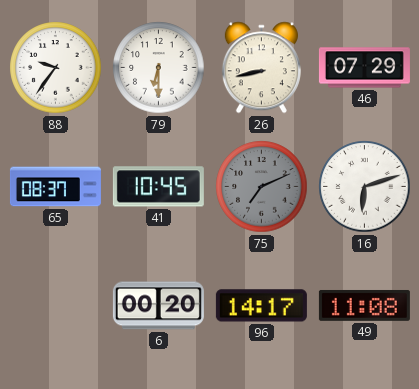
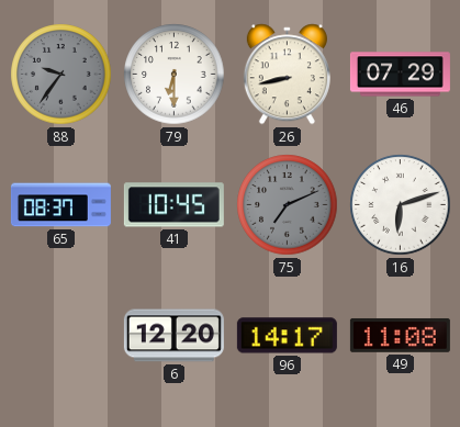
88 dial: white -> grey (61, 75)
6: 00:20 -> 12:20 (173, 336)
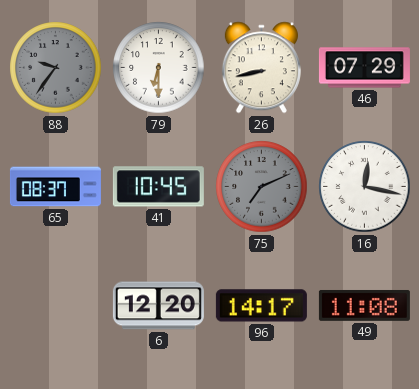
16: 6:12 -> 12:17 (365, 187)
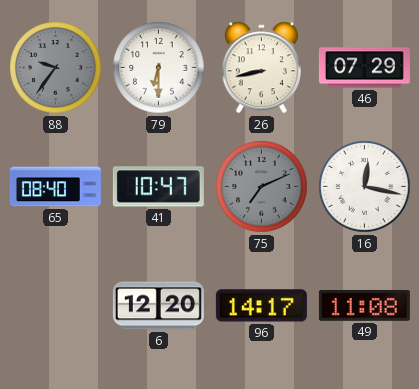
65: 08:37 -> 08:40 (55, 187)
41: 10:45 -> 10:47 (158, 187)
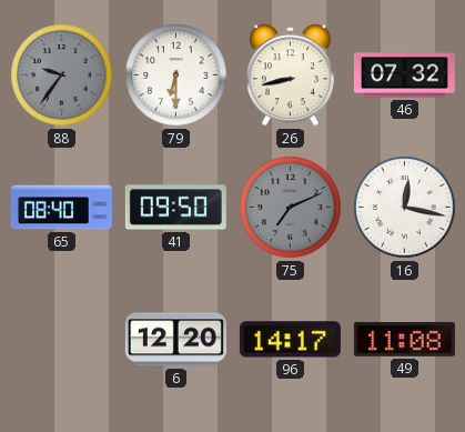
46: 07:29 -> 07:32 (404, 76)
41: 10:47 -> 09:50 (175, 208)
